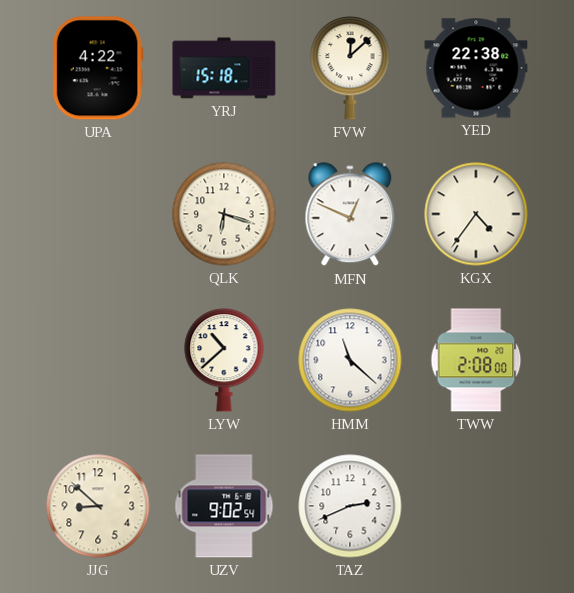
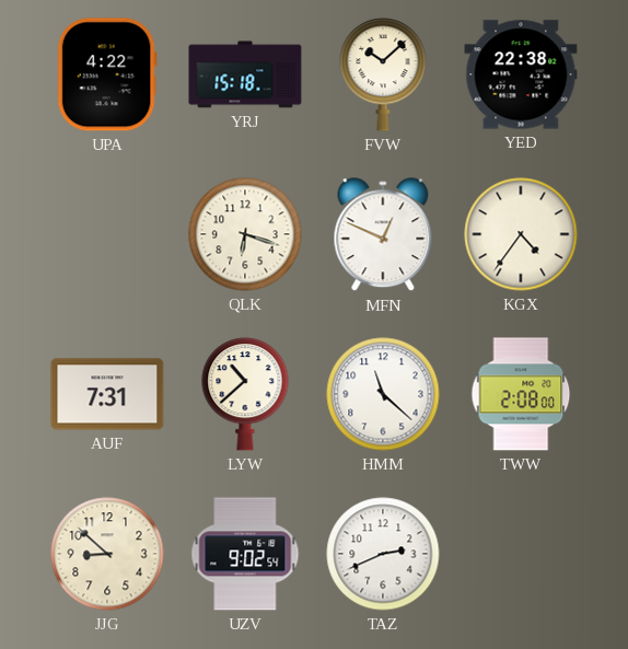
FVW: 12:08 -> 10:08 (383, 74)
AUF: none -> 7:31 (107, 394)
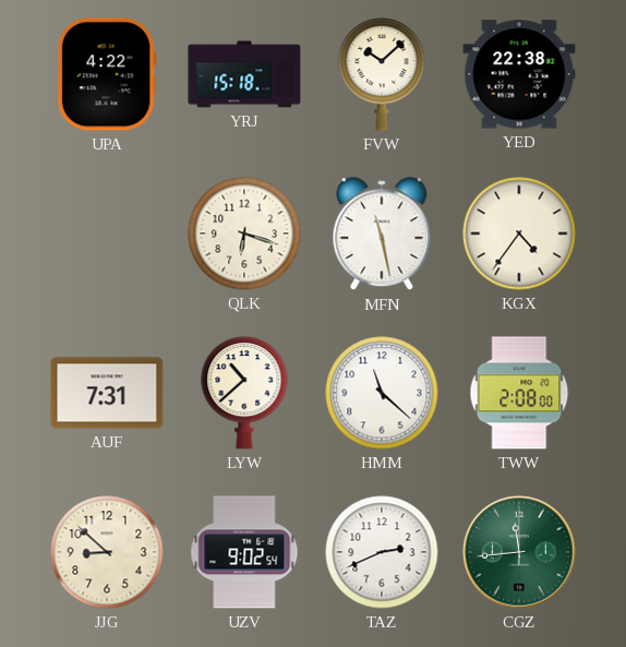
MFN: 12:49 -> 11:28 (382, 235)
CGZ: none -> 11:44 (519, 552)
